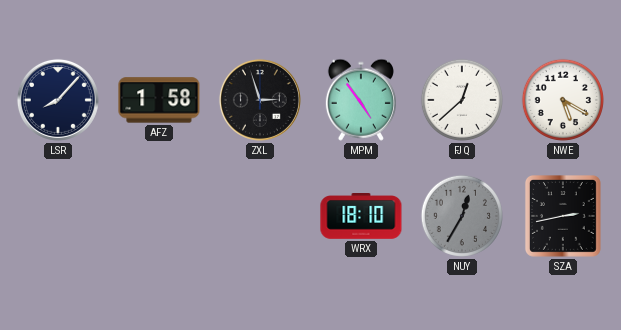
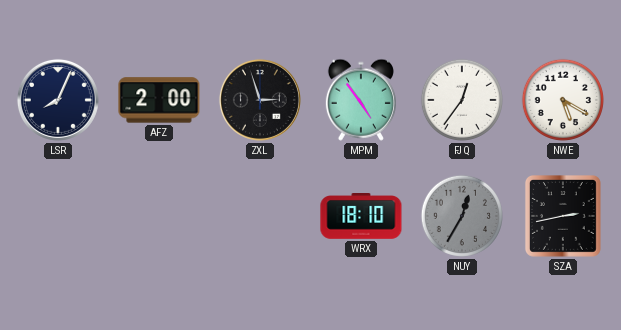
LSR: 8:07 -> 8:04 (58, 100)
AFZ: 1:58 -> 2:00 (159, 100)
FJQ: 12:38 -> 12:36 (462, 100)
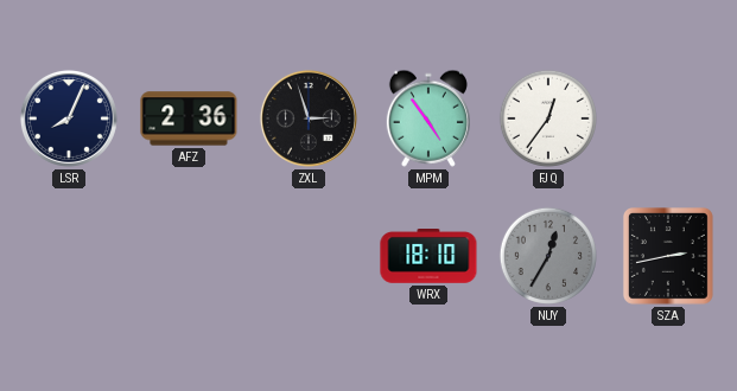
AFZ: 2:00 -> 2:36 (189, 118)
NWE: 5:20 -> none (563, 100)
